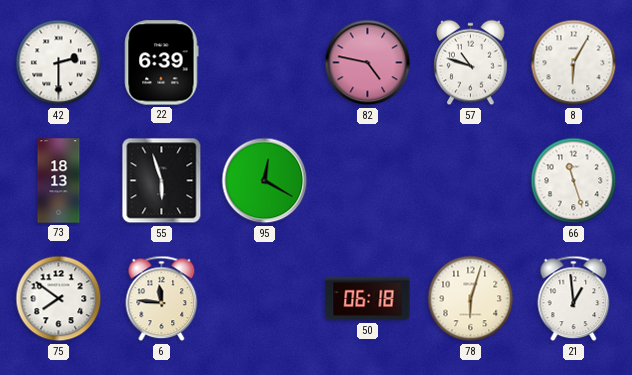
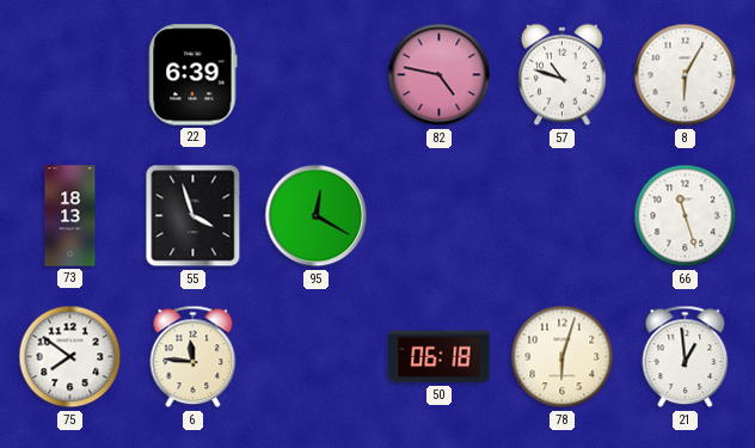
42: 2:30 -> none (59, 63)
55: 5:57 -> 3:57 (194, 216)
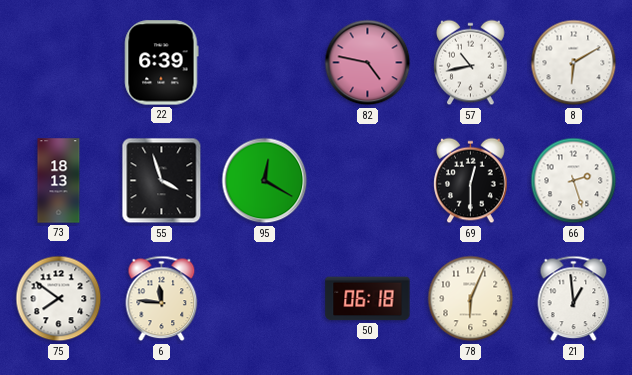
57: 10:48 -> 10:43 (471, 63)
8: 6:05 -> 6:10 (574, 63)
69: none -> 12:30 (471, 181)
66: 11:27 -> 2:27 (574, 181)
78: 6:03 -> 6:04 (471, 299)
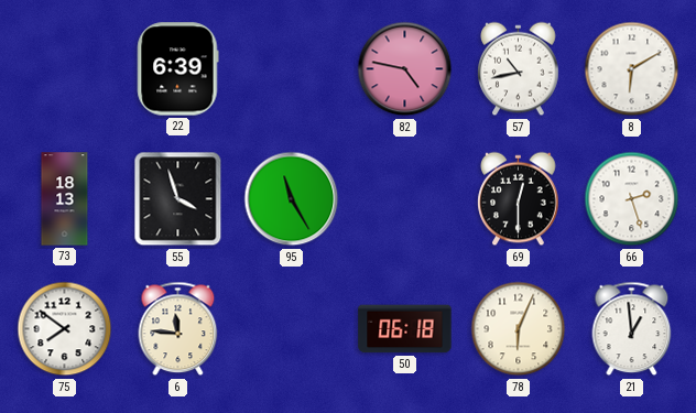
95: 12:20 -> 11:25 (292, 199)
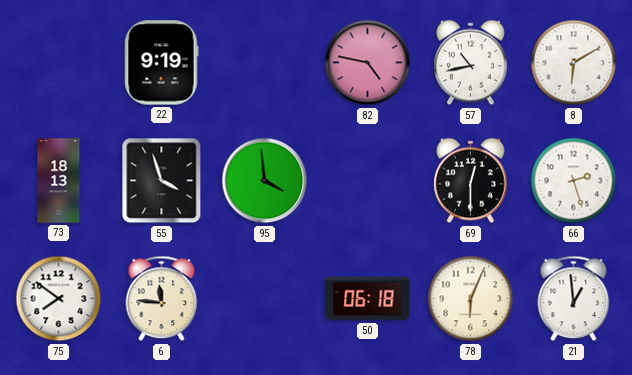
22: 6:39 -> 9:19 (162, 63)
95: 11:25 -> 3:59 (265, 181)
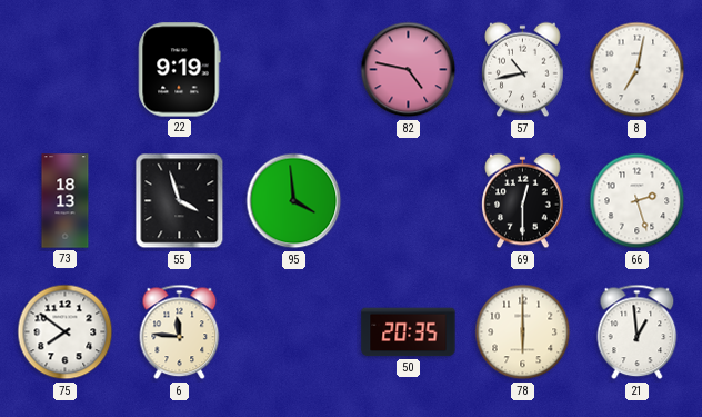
8: 6:10 -> 7:02 (638, 70)
50: 06:18 -> 20:35 (409, 332)
78: 6:04 -> 6:00 (523, 332)
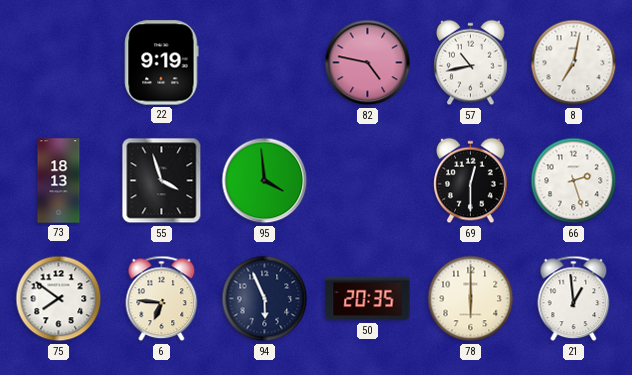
6: 11:46 -> 6:46 (162, 299)
94: none -> 5:56 (265, 299)
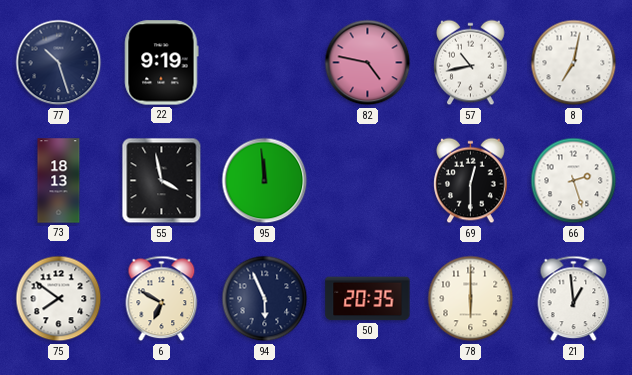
77: none -> 10:27 (59, 63)
55: 3:57 -> 3:58 (162, 181)
95: 3:59 -> 11:59 (265, 181)
6: 6:46 -> 6:50 (162, 299)
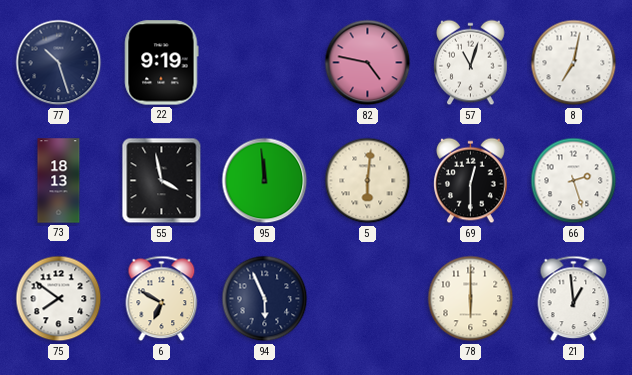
57: 10:43 -> 11:03 (471, 63)
5: none -> 6:01 (368, 181)
50: 20:35 -> none (368, 299)
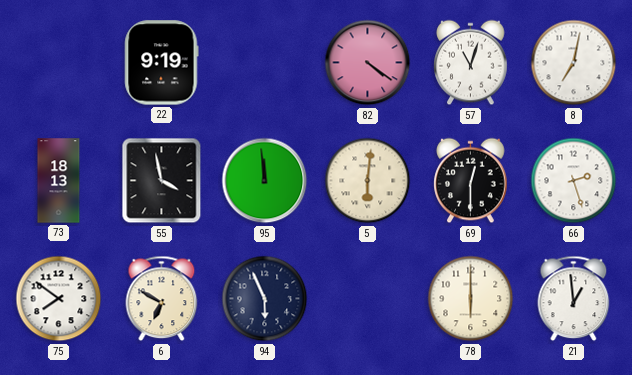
77: 10:27 -> none (59, 63)
82: 4:47 -> 4:21 (368, 63)
